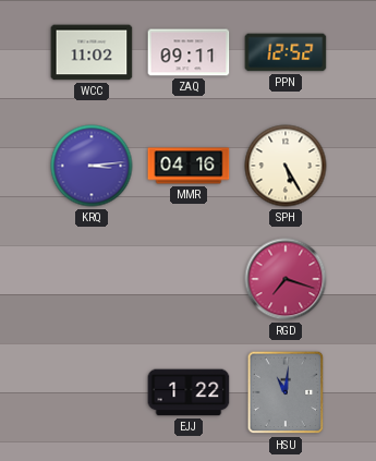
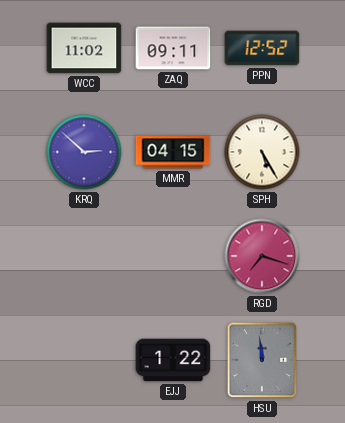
KRQ: 3:14 -> 2:52 (84, 152)
MMR: 04:16 -> 04:15 (173, 152)
HSU: 11:01 -> 11:59 (262, 360)
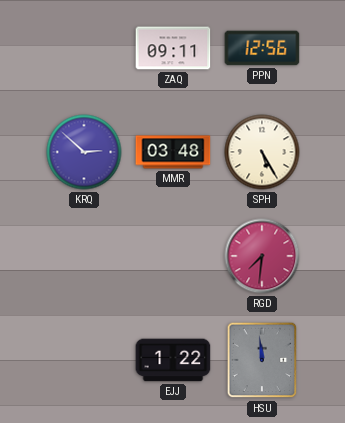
WCC: 11:02 -> none (84, 48)
PPN: 12:52 -> 12:56 (262, 48)
MMR: 04:15 -> 03:48 (173, 152)
RGD: 7:18 -> 7:31 (262, 256)
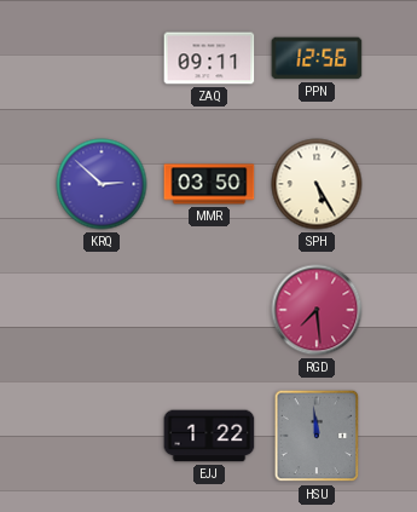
MMR: 03:48 -> 03:50 (209, 184)
RGD: 7:31 -> 7:29 (317, 310)
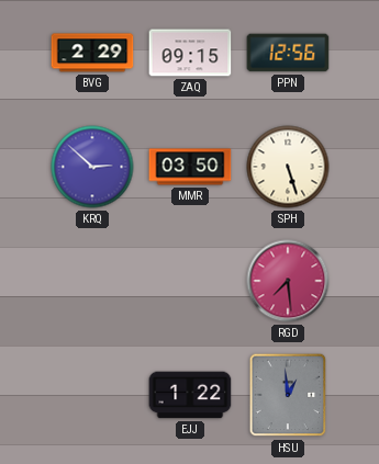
BVG: none -> 2:29 (92, 53)
ZAQ: 09:11 -> 09:15 (190, 53)
SPH: 5:25 -> 5:27 (288, 167)
HSU: 11:59 -> 12:59 (288, 395)
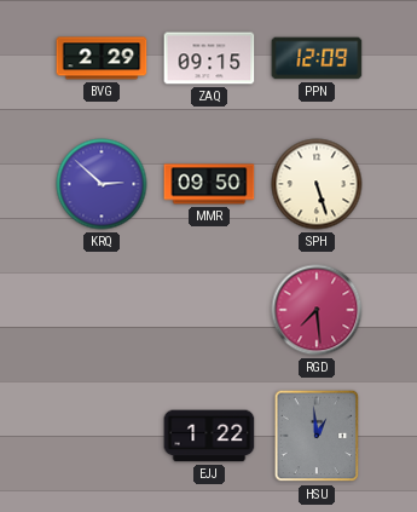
PPN: 12:56 -> 12:09 (317, 58)
MMR: 03:50 -> 09:50 (209, 184)
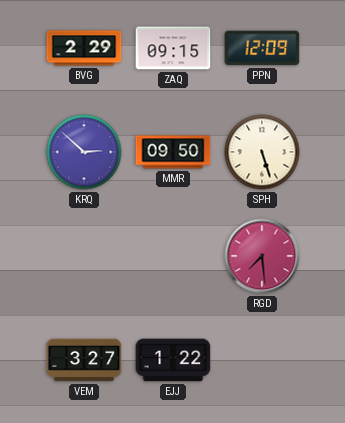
VEM: none -> 3:27 (84, 360)
HSU: 12:59 -> none (317, 436)
